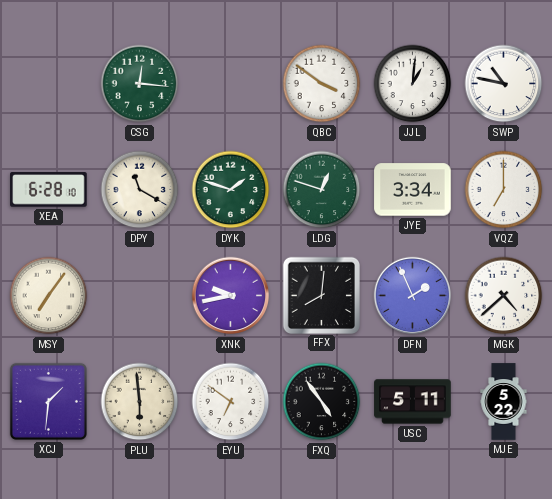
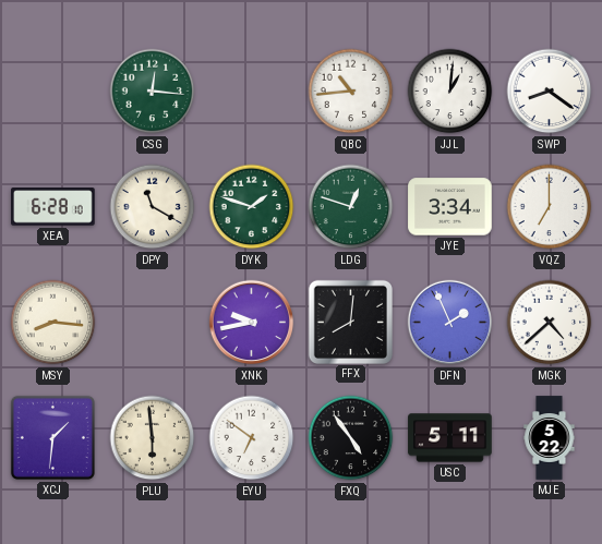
QBC: 3:51 -> 10:44 (351, 92)
SWP: 10:47 -> 8:21 (550, 92)
MSY: 7:06 -> 8:16 (53, 323)
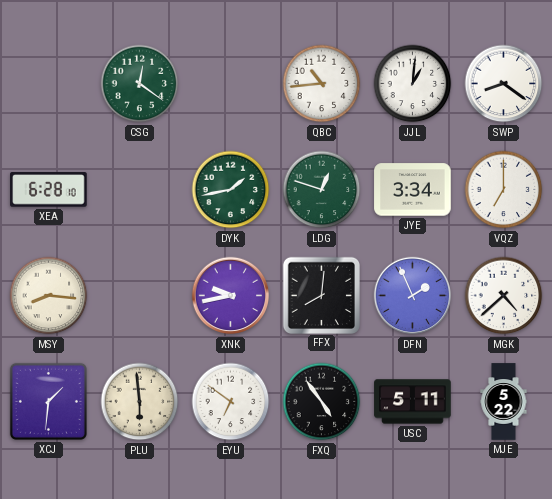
CSG: 12:16 -> 12:21 (140, 84)
DPY: 11:20 -> none (153, 207)
DYK: 1:48 -> 1:43 (231, 190)
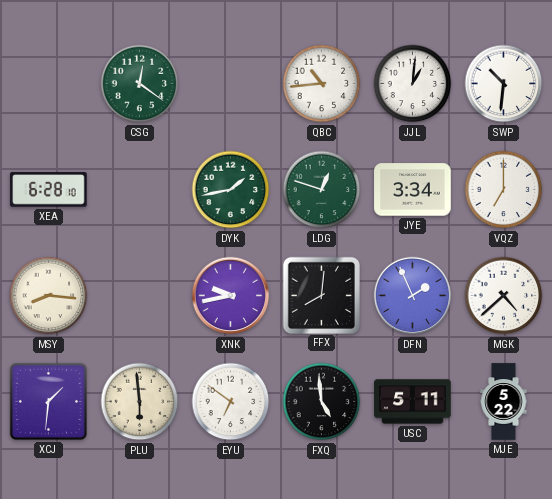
SWP: 8:21 -> 10:31 (504, 84)
FXQ: 4:54 -> 4:59 (322, 402)
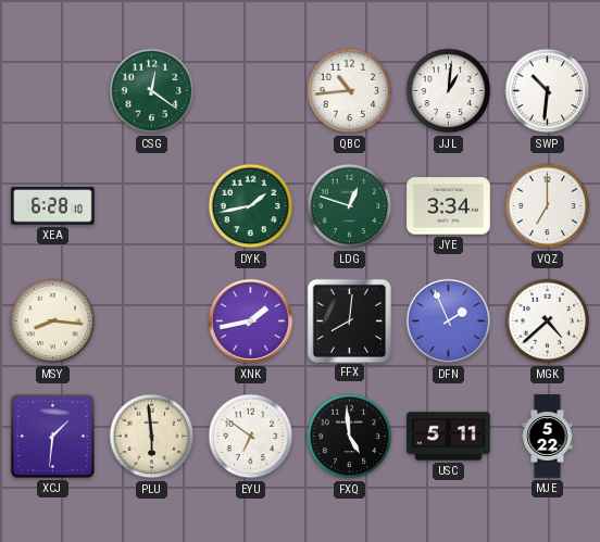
XNK: 9:43 -> 1:43 (251, 322)
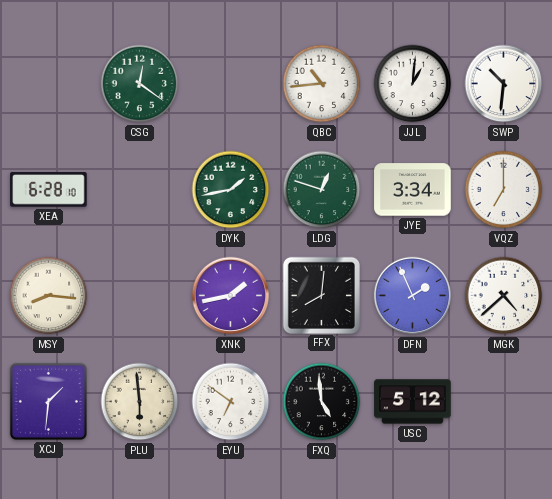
USC: 5:11 -> 5:12 (413, 402)
MJE: 5:22 -> none (548, 437)
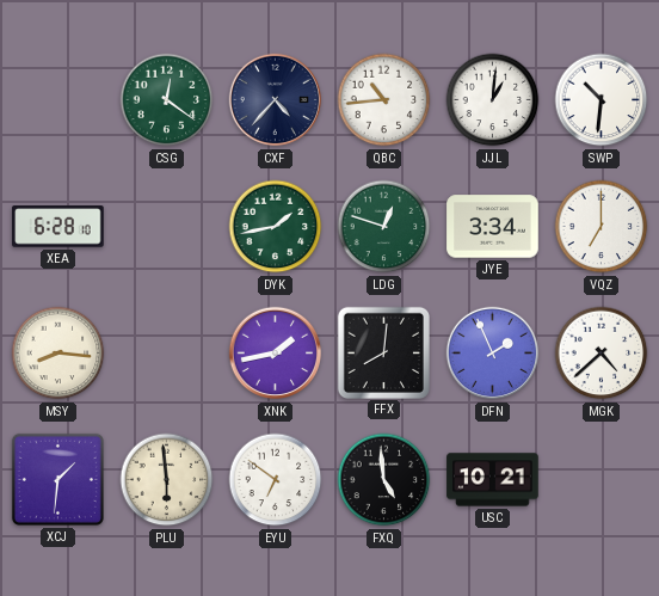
CXF: none -> 4:37 (276, 100)
USC: 5:12 -> 10:21 (493, 480)
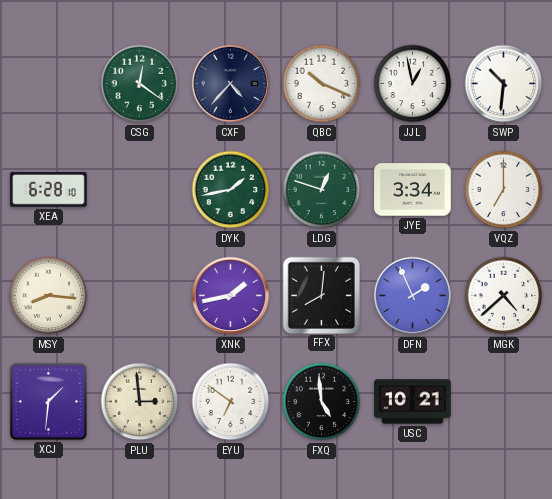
QBC: 10:44 -> 10:19 (322, 84)
JJL: 1:01 -> 12:58 (413, 84)
PLU: 5:59 -> 2:59 (140, 402)
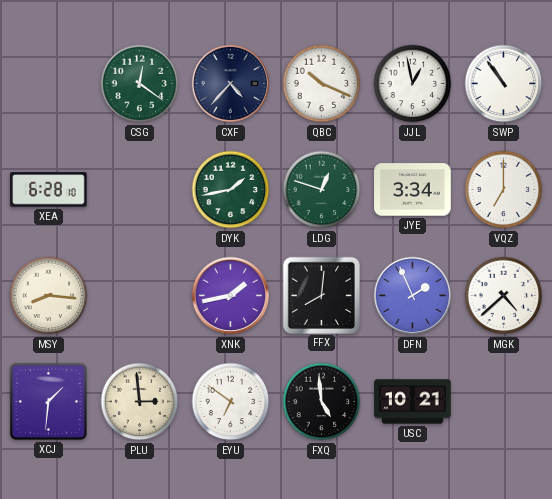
SWP: 10:31 -> 10:54 (504, 84)
